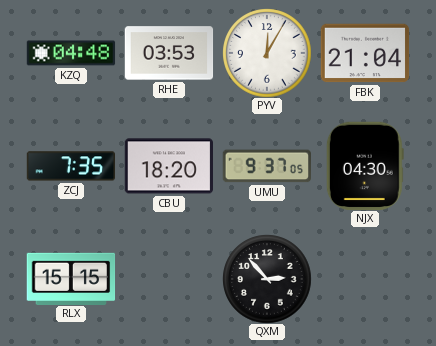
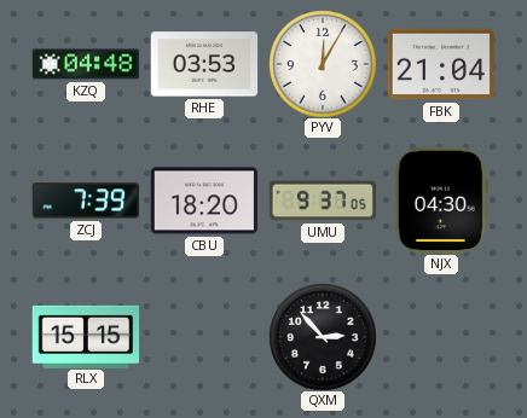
ZCJ: 7:35 -> 7:39 (86, 201)
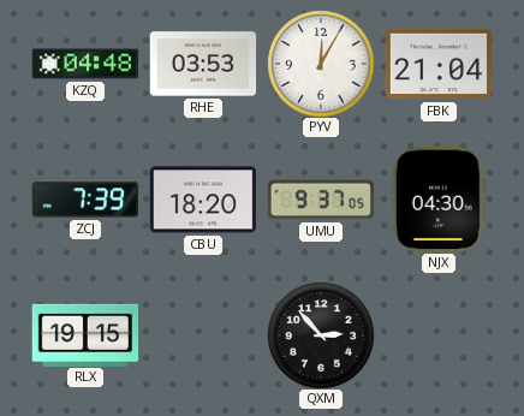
RLX: 15:15 -> 19:15 (85, 334)
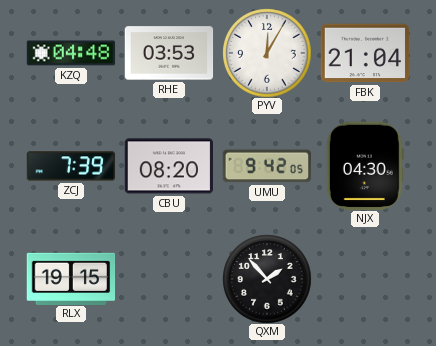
CBU: 18:20 -> 08:20 (168, 166)
UMU: 9:37 -> 9:42 (266, 166)
QXM: 2:53 -> 1:53 (267, 279)
